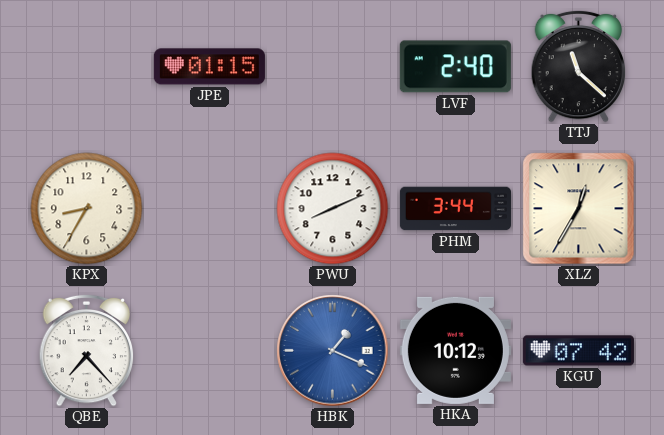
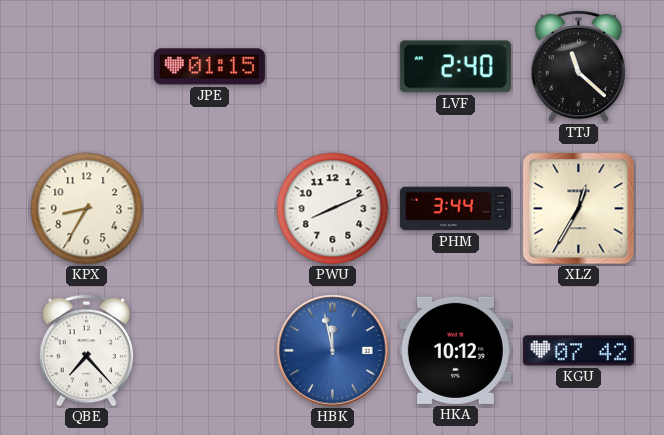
HBK: 1:19 -> 11:58 (333, 351)
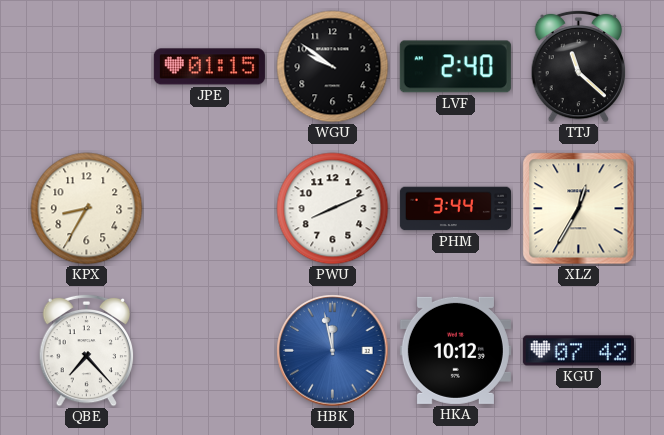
WGU: none -> 9:51 (333, 67)
